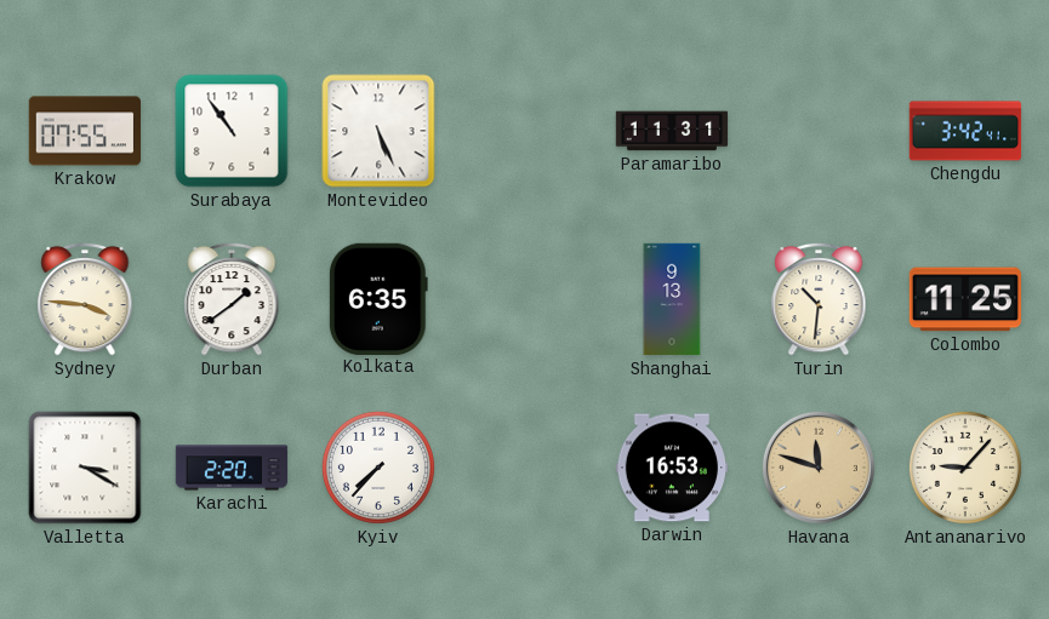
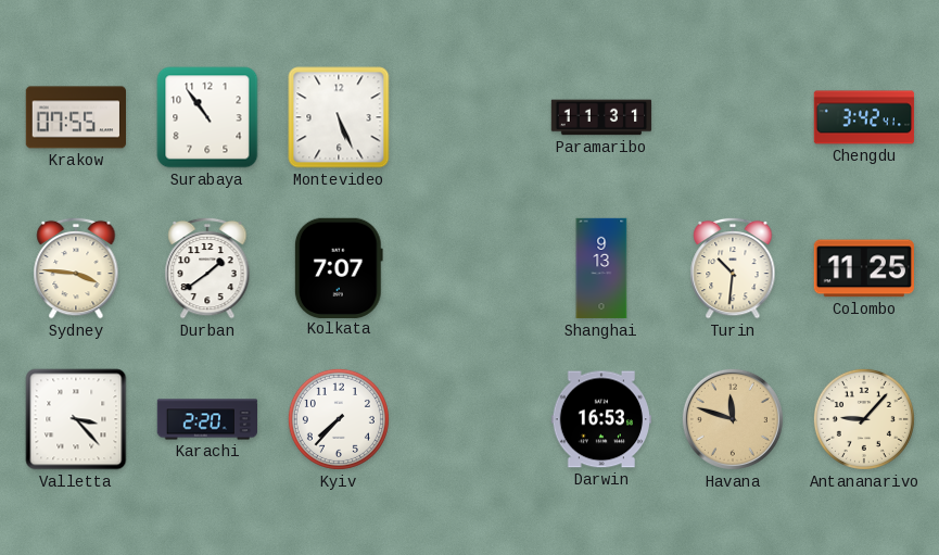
Kolkata: 6:35 -> 7:07 (339, 267)
Valletta: 3:20 -> 3:23 (76, 419)
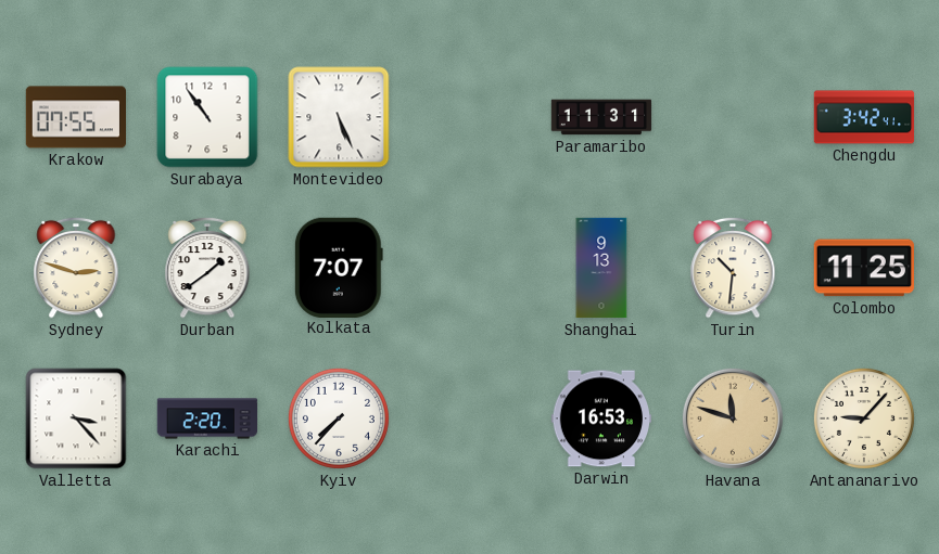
Sydney: 3:46 -> 2:48 (76, 268)
